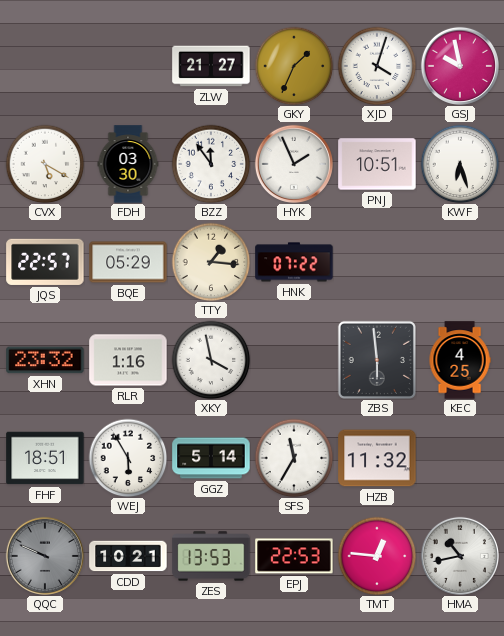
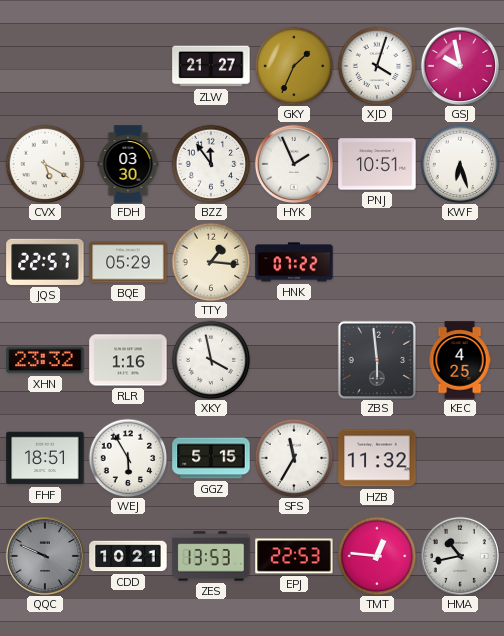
GGZ: 5:14 -> 5:15 (211, 458)
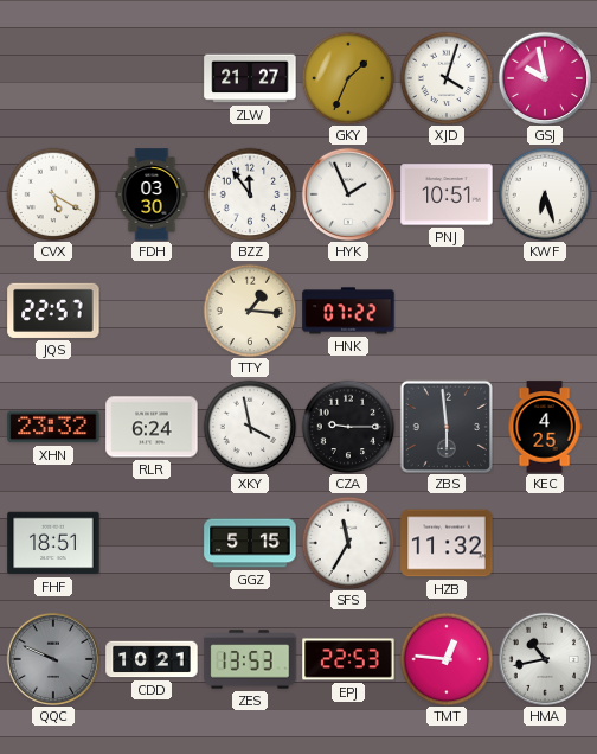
BQE: 05:29 -> none (128, 262)
RLR: 1:16 -> 6:24 (152, 427)
CZA: none -> 9:15 (348, 427)
WEJ: 5:55 -> none (128, 458)
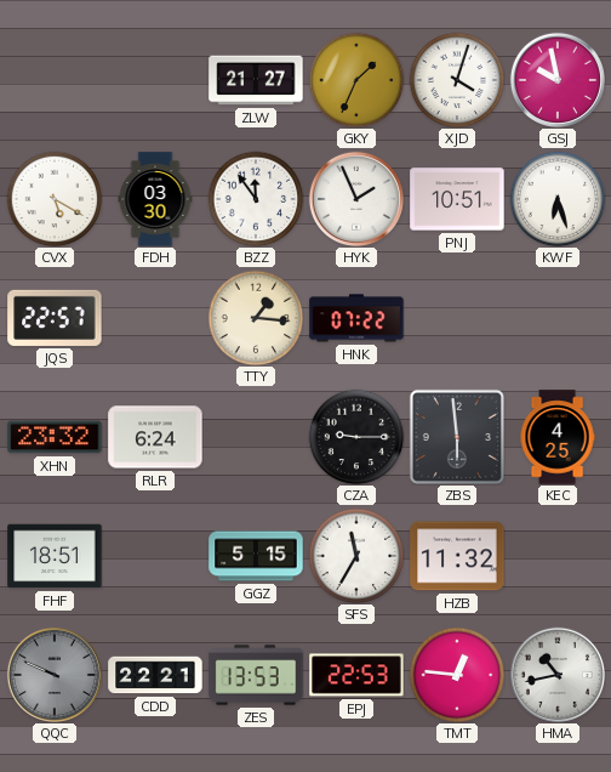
XKY: 3:58 -> none (250, 427)
CDD: 10:21 -> 22:21 (155, 675)
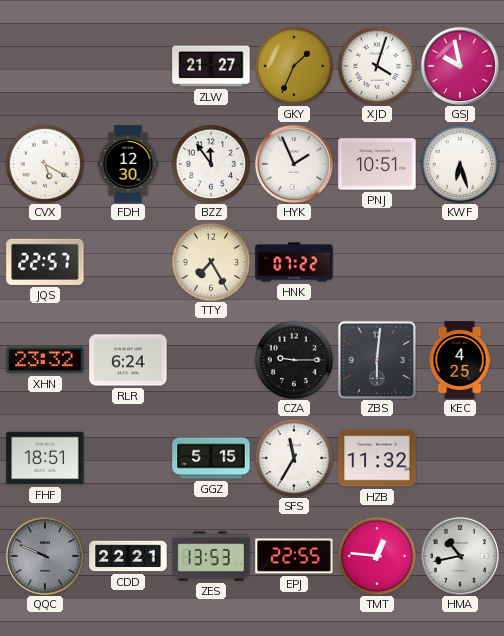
FDH: 03:30 -> 12:30 (128, 164)
TTY: 1:16 -> 7:25 (211, 262)
ZBS: 5:59 -> 6:01 (377, 360)
EPJ: 22:53 -> 22:55 (294, 556)
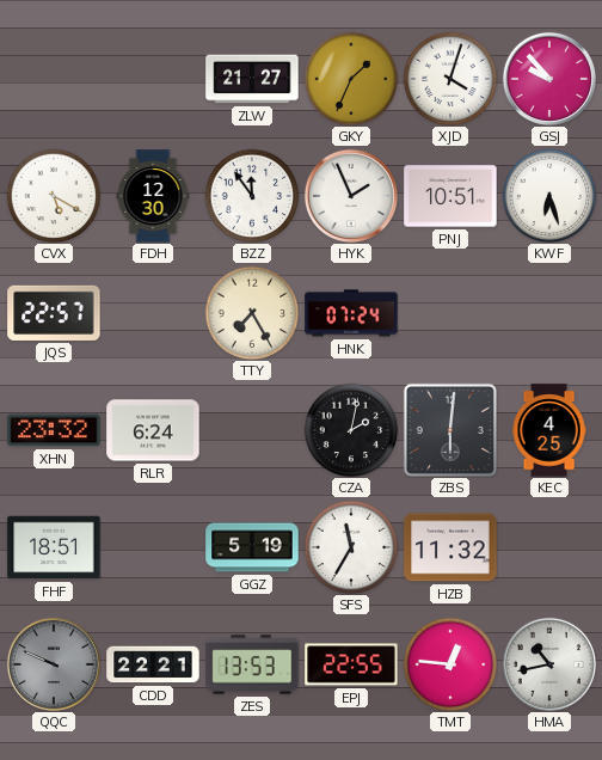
GSJ: 9:58 -> 9:53 (549, 79)
HNK: 07:22 -> 07:24 (351, 313)
CZA: 9:15 -> 2:02 (351, 430)
GGZ: 5:15 -> 5:19 (252, 547)
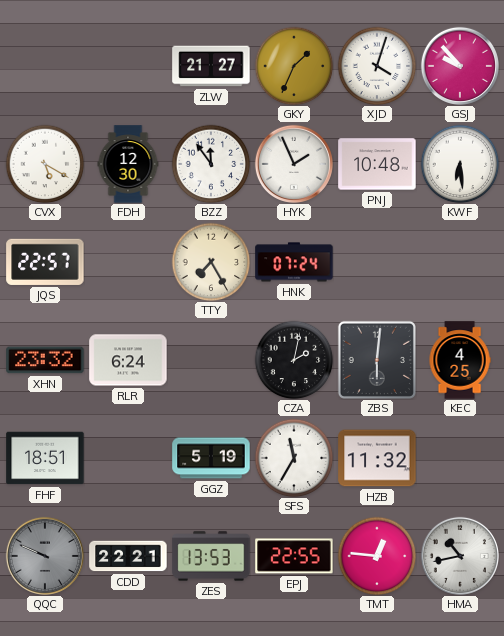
PNJ: 10:51 -> 10:48 (377, 164)
KWF: 6:27 -> 6:29 (460, 164)
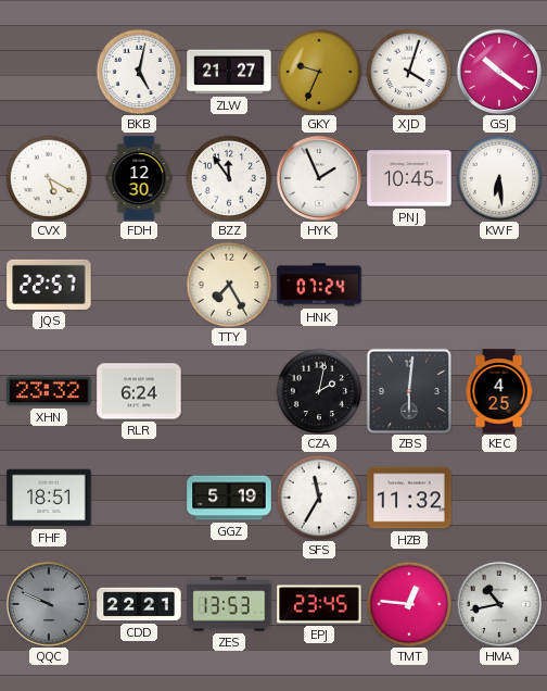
BKB: none -> 5:02 (139, 72)
GKY: 1:34 -> 9:34 (319, 72)
GSJ: 9:53 -> 10:21 (499, 72)
PNJ: 10:48 -> 10:45 (409, 178)
EPJ: 22:55 -> 23:45 (319, 604)
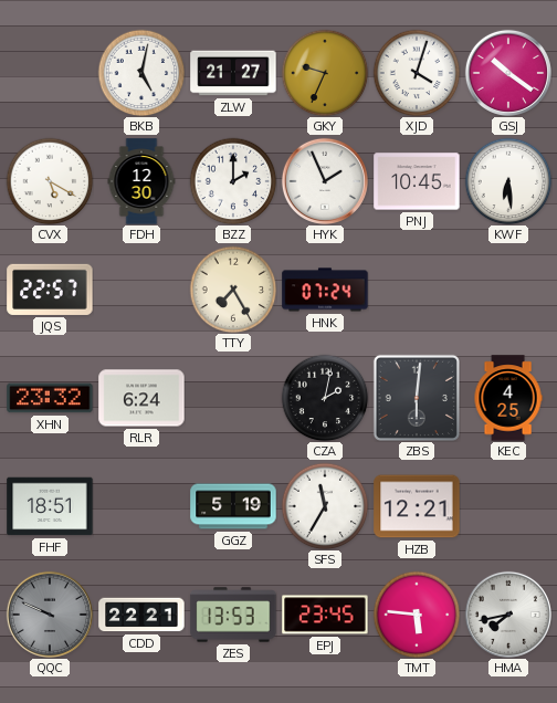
BZZ: 11:54 -> 2:00 (233, 181)
HZB: 11:32 -> 12:21 (417, 506)
TMT: 12:46 -> 5:46 (417, 615)
HMA: 10:43 -> 7:43 (508, 615)
